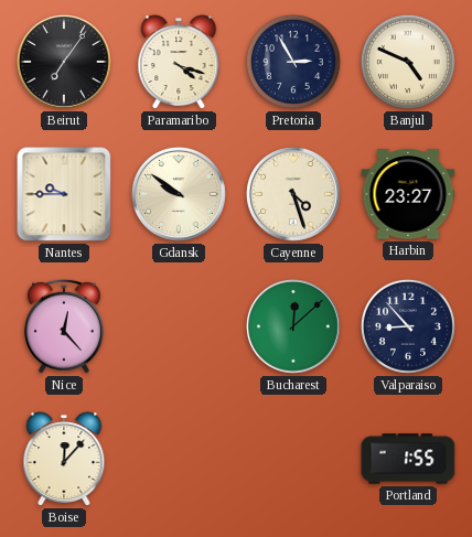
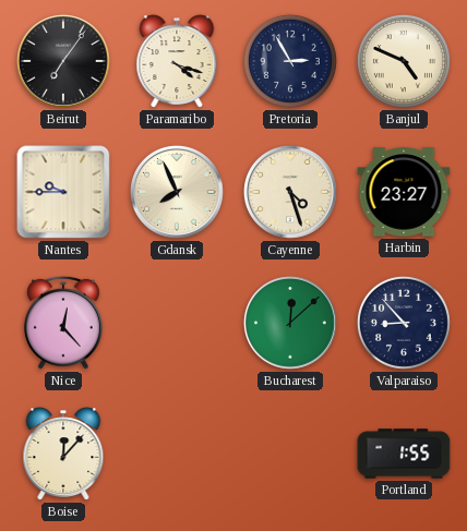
Gdansk: 9:51 -> 7:56 (177, 192)
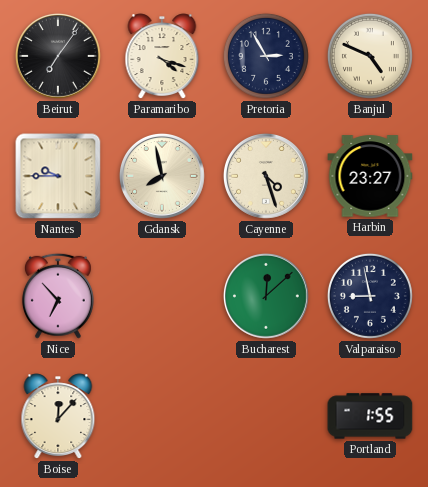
Gdansk: 7:56 -> 7:58 (162, 176)
Nice: 12:23 -> 6:53 (58, 296)
Valparaiso: 8:53 -> 8:58 (370, 296)
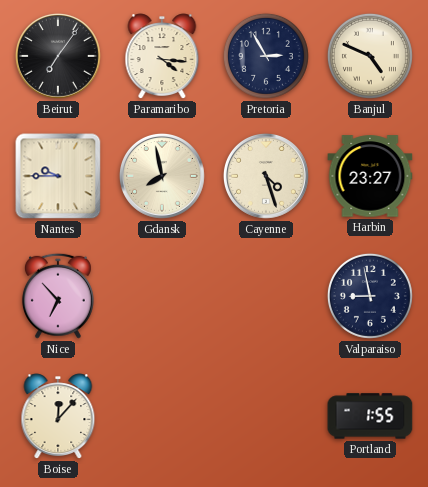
Paramaribo: 4:18 -> 4:16 (162, 56)
Bucharest: 12:08 -> none (266, 296)
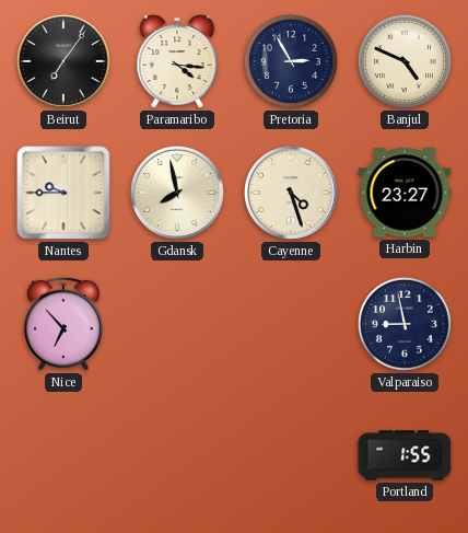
Boise: 12:07 -> none (58, 416)
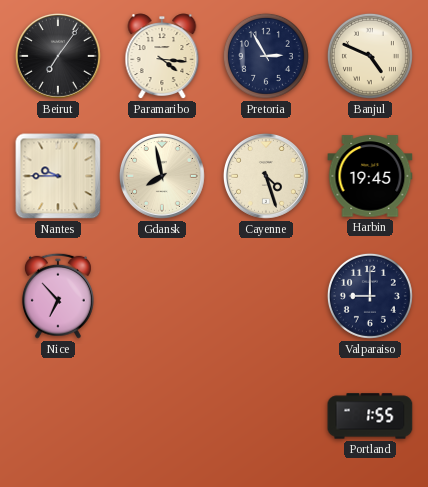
Harbin: 23:27 -> 19:45 (370, 176)
Valparaiso: 8:58 -> 9:00 (370, 296)
